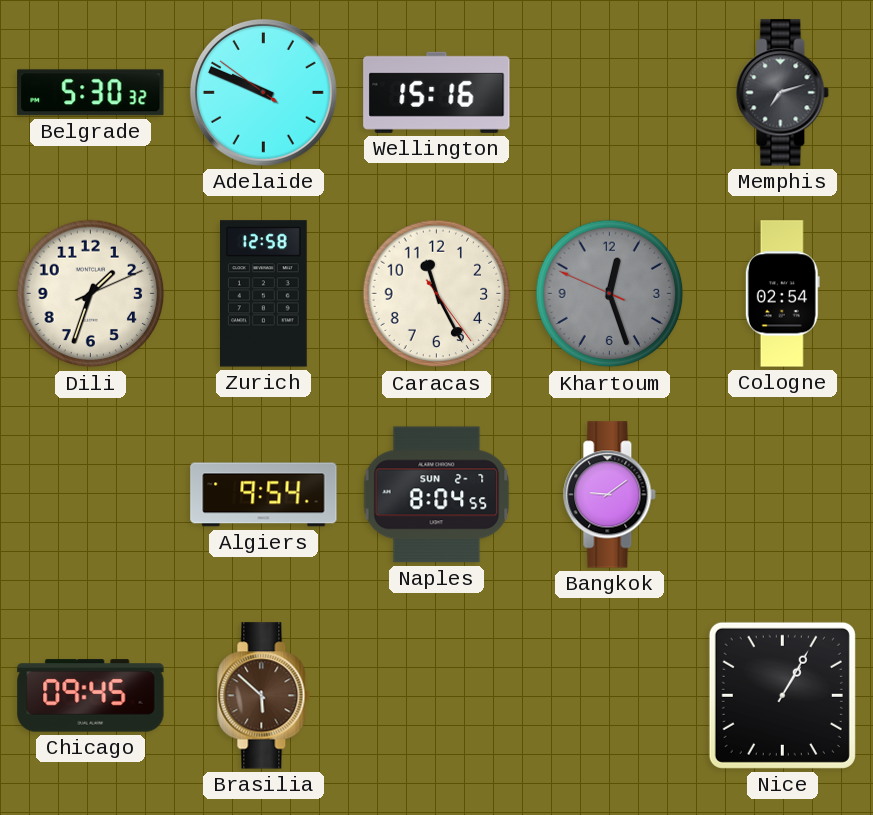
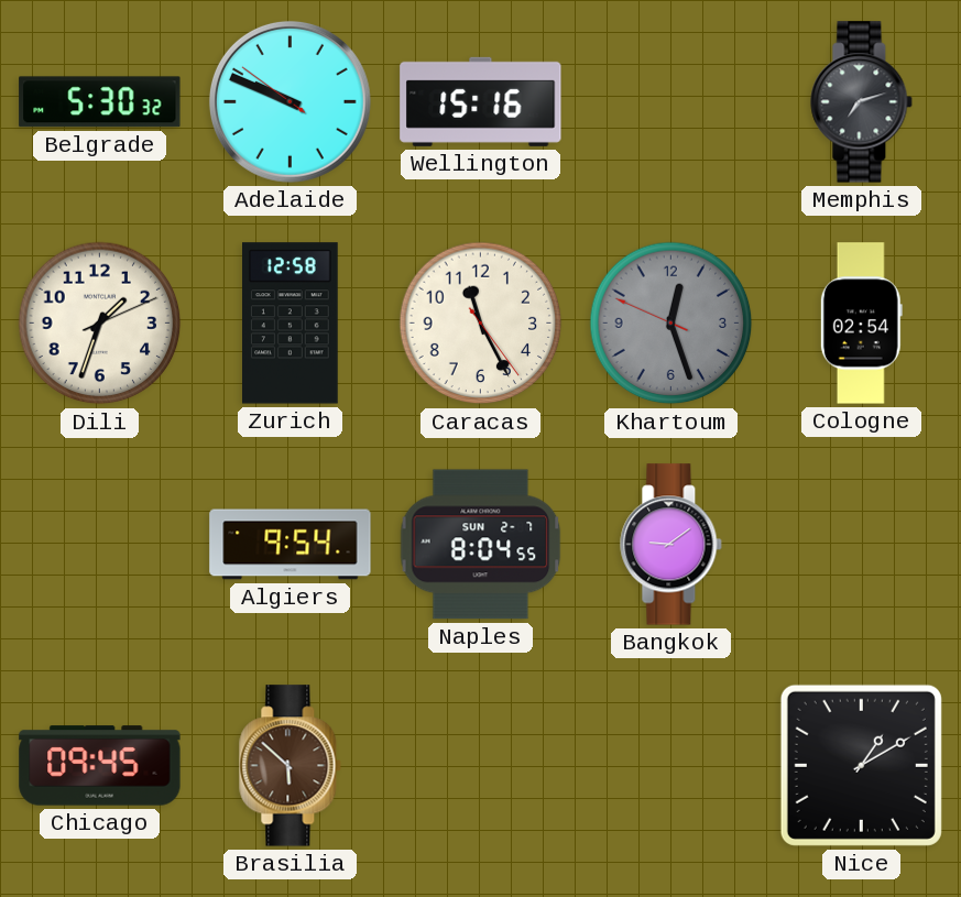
Nice: 1:05 -> 1:10 (861, 765)
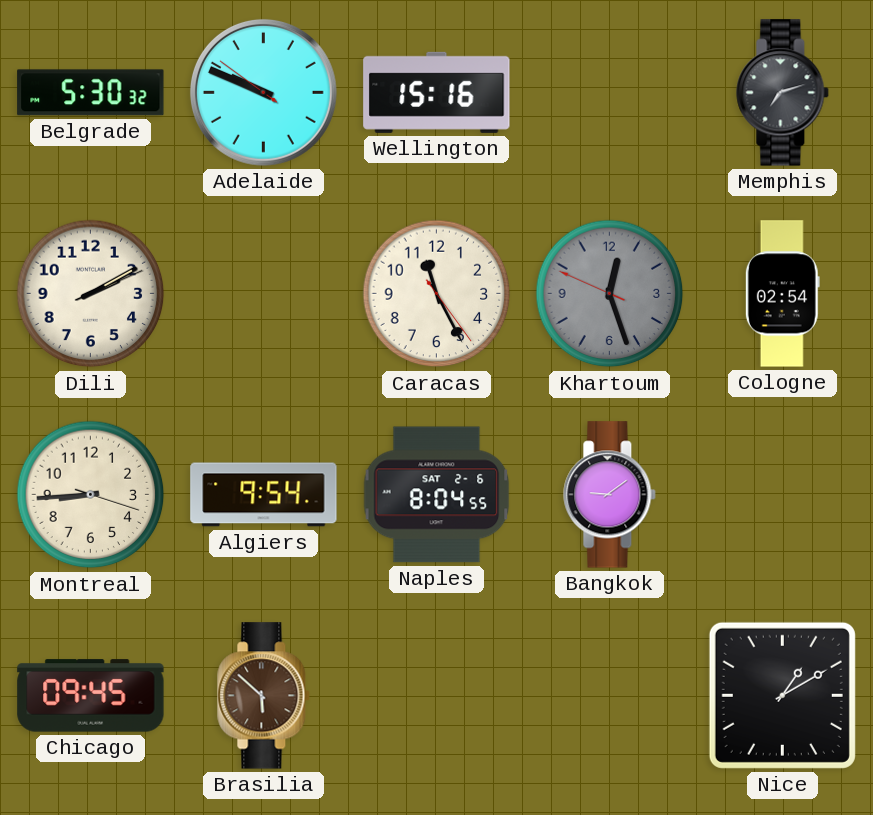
Dili: 1:33 -> 2:10 (91, 294)
Zurich: 12:58 -> none (291, 324)
Montreal: none -> 8:44 (91, 495)
Naples date: SUN 2-7 -> SAT 2-6 (437, 495)
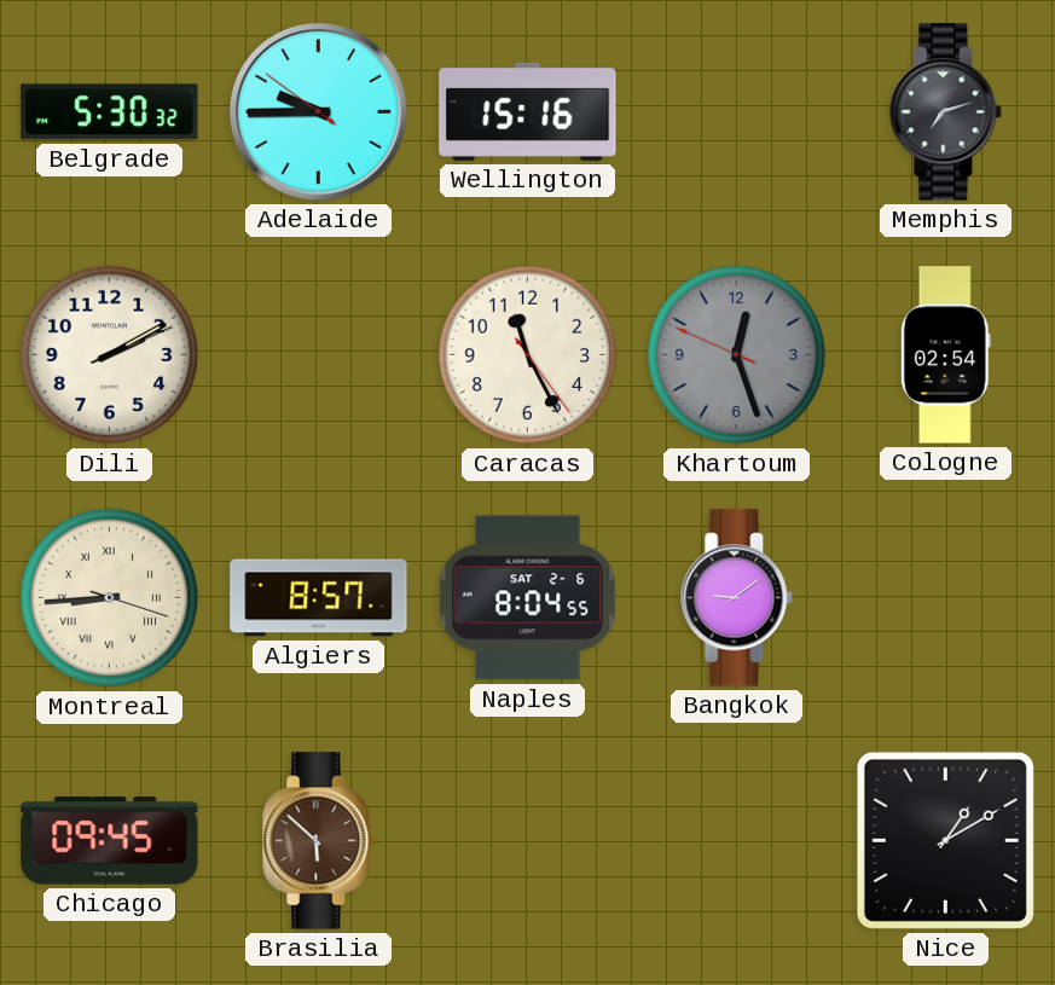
Adelaide: 9:48 -> 9:44 (318, 111)
Montreal numerals: Arabic -> Roman (110, 598)
Algiers: 9:54 -> 8:57 (319, 598)
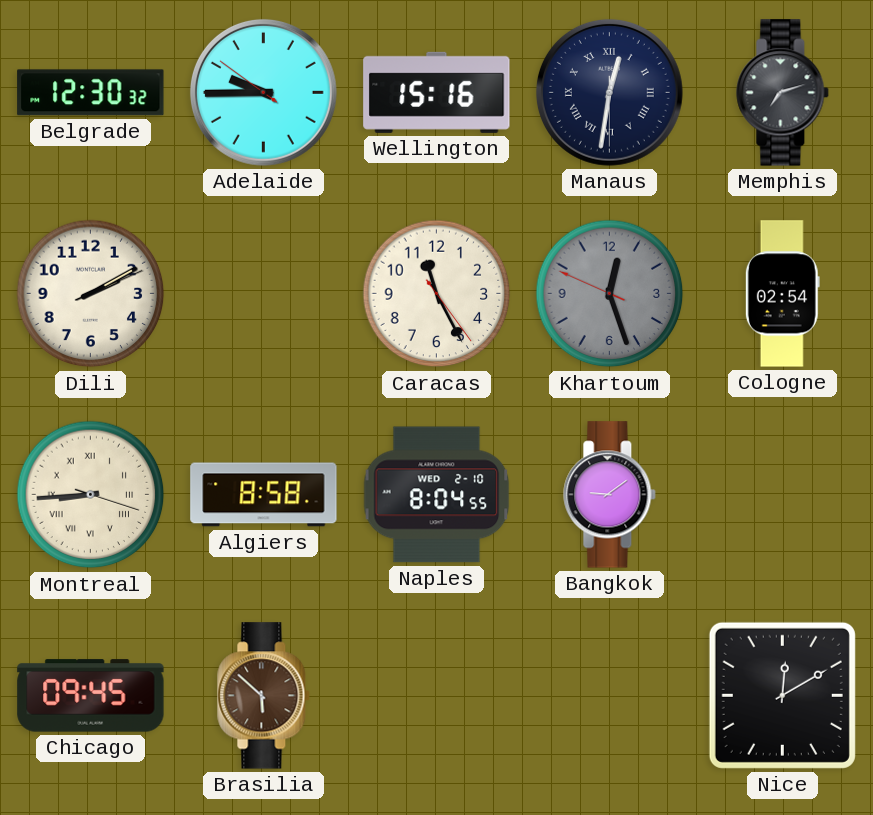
Belgrade: 5:30 -> 12:30 (91, 93)
Manaus: none -> 12:31 (609, 92)
Algiers: 8:57 -> 8:58 (264, 495)
Naples date: SAT 2-6 -> WED 2-10 (437, 495)
Nice: 1:10 -> 12:10 (782, 695)
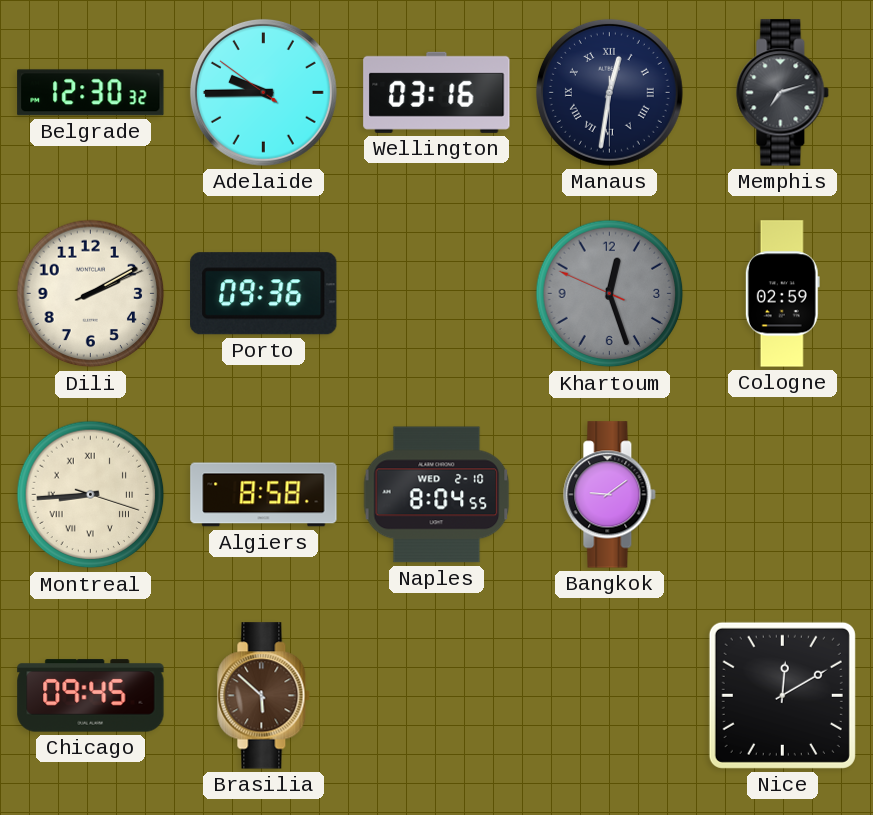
Wellington: 15:16 -> 03:16 (437, 92)
Porto: none -> 09:36 (264, 294)
Caracas: 11:25 -> none (437, 294)
Cologne: 02:54 -> 02:59 (782, 294)
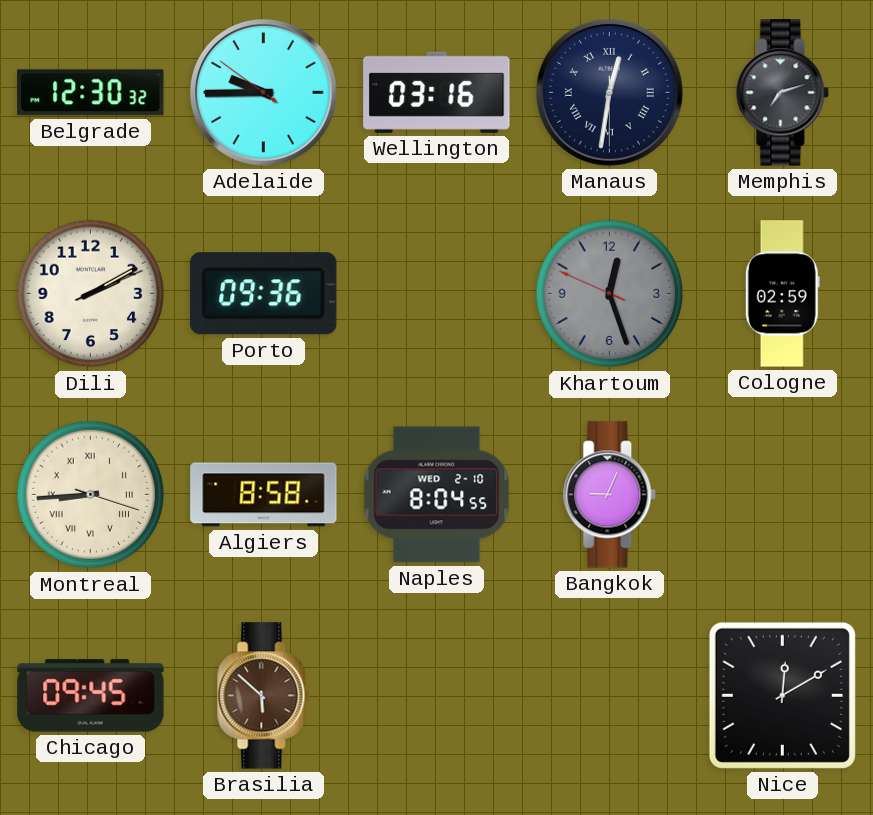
Bangkok: 9:09 -> 9:04 (610, 495)
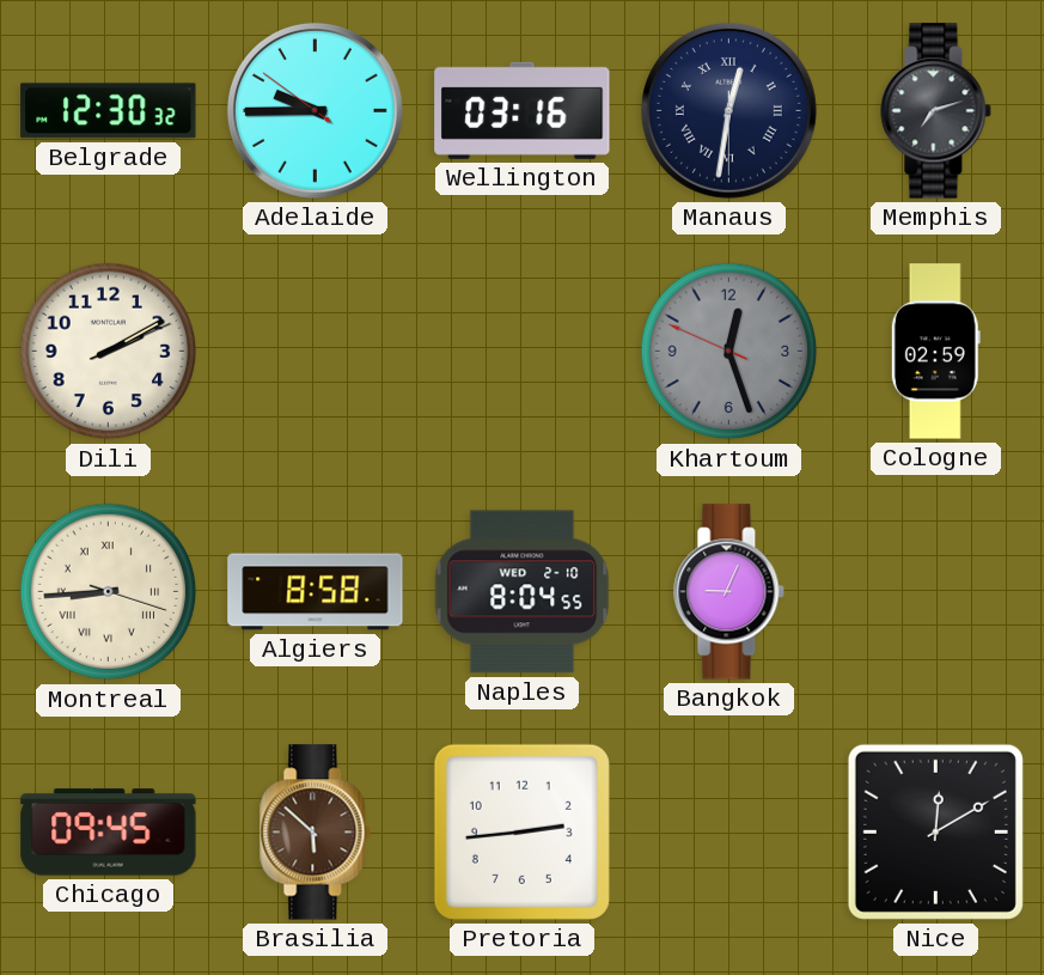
Porto: 09:36 -> none (264, 294)
Pretoria: none -> 2:44 (521, 831)
